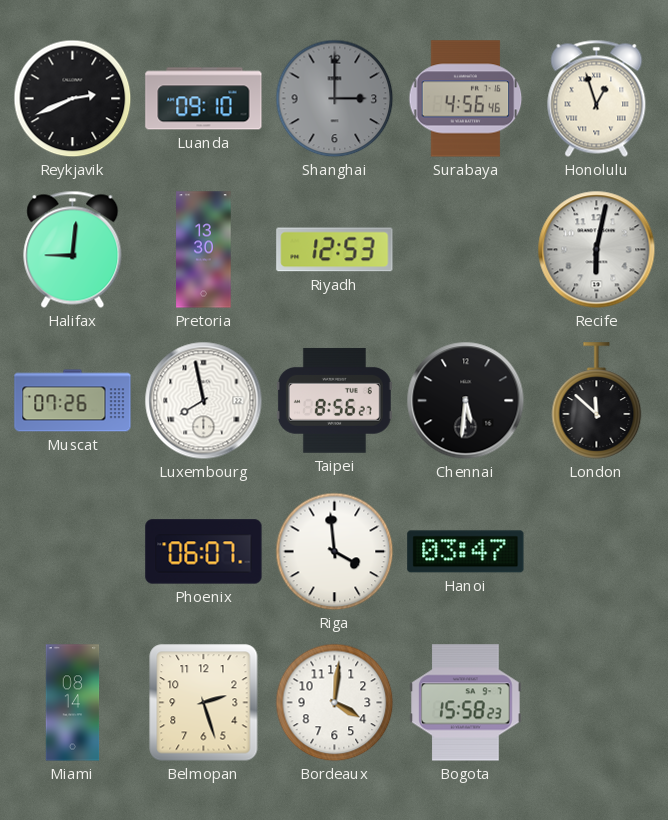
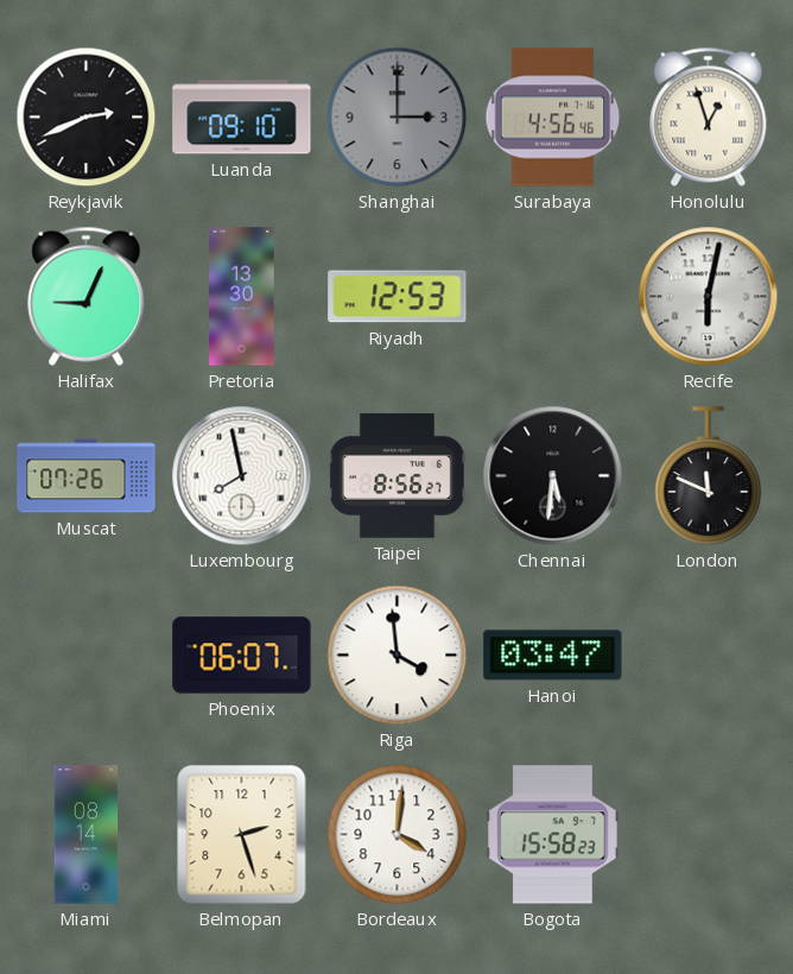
Halifax: 9:01 -> 9:04 (87, 296)
London: 11:52 -> 11:49 (709, 476)
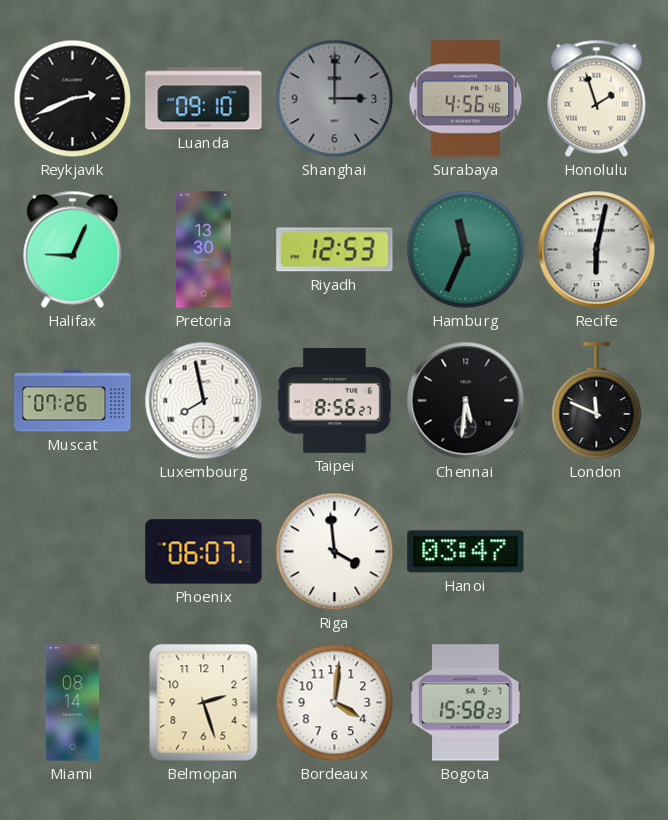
Honolulu: 12:57 -> 1:57 (597, 98)
Hamburg: none -> 11:34 (466, 250)
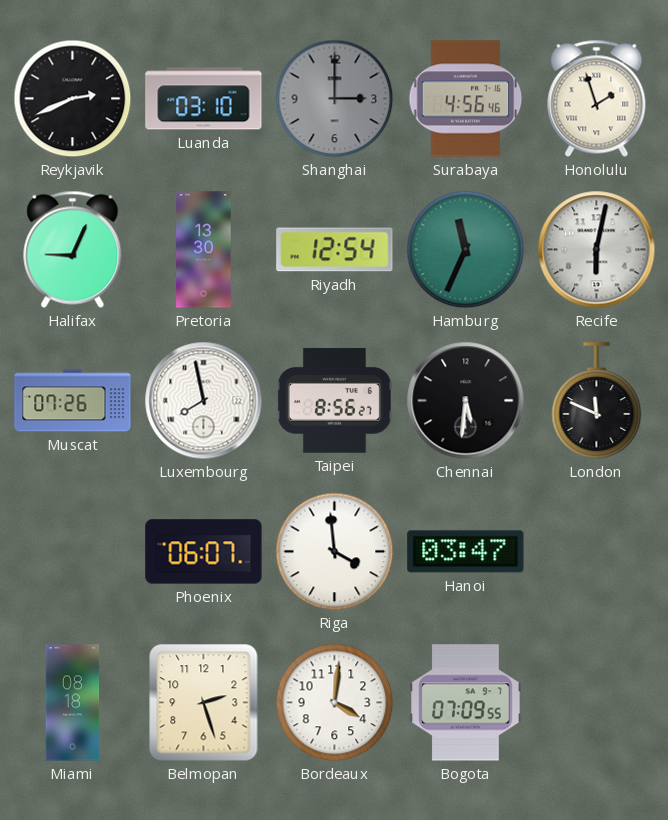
Luanda: 09:10 -> 03:10 (204, 99)
Riyadh: 12:53 -> 12:54 (335, 250)
Miami: 08:14 -> 08:18 (73, 703)
Bogota: 15:58 -> 07:09 (466, 703)
